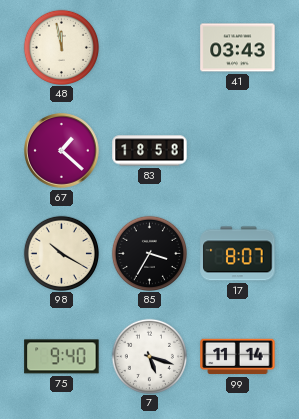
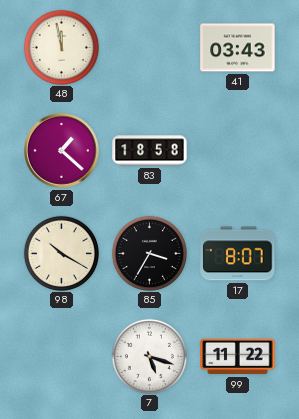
75: 9:40 -> none (62, 357)
99: 11:14 -> 11:22 (238, 357)
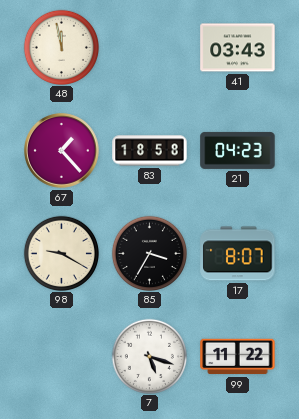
67: 1:22 -> 1:23 (62, 151)
21: none -> 04:23 (238, 150)
98: 10:20 -> 9:20 (61, 253)
